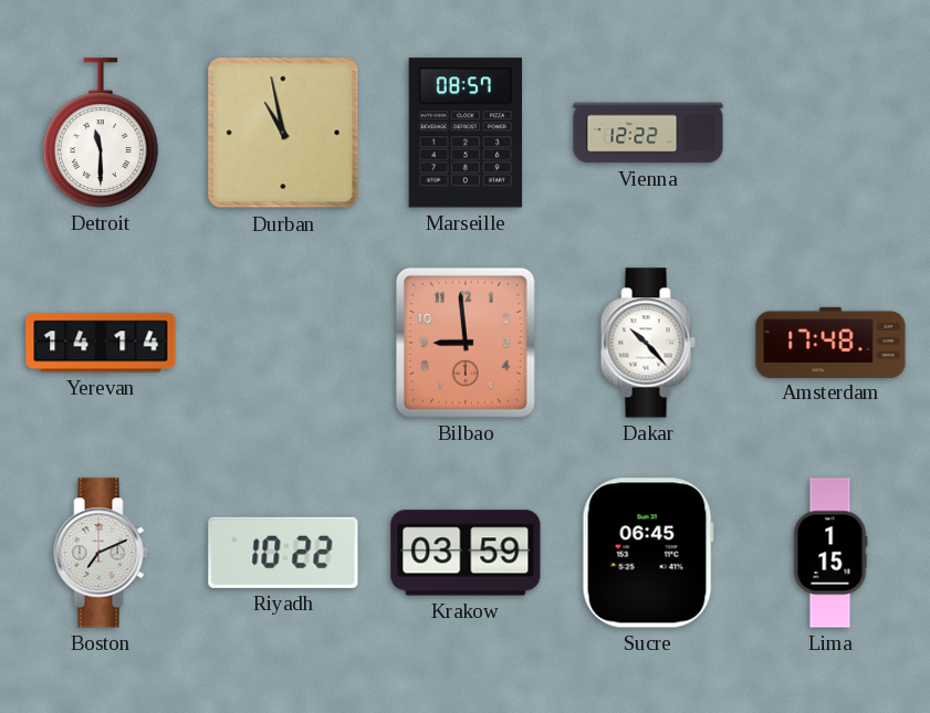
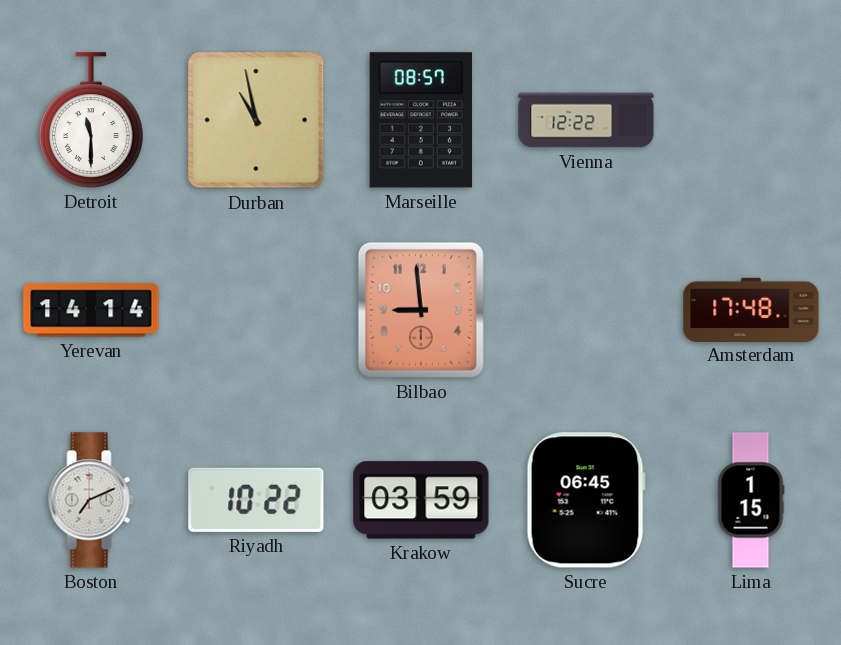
Dakar: 10:23 -> none (648, 343)
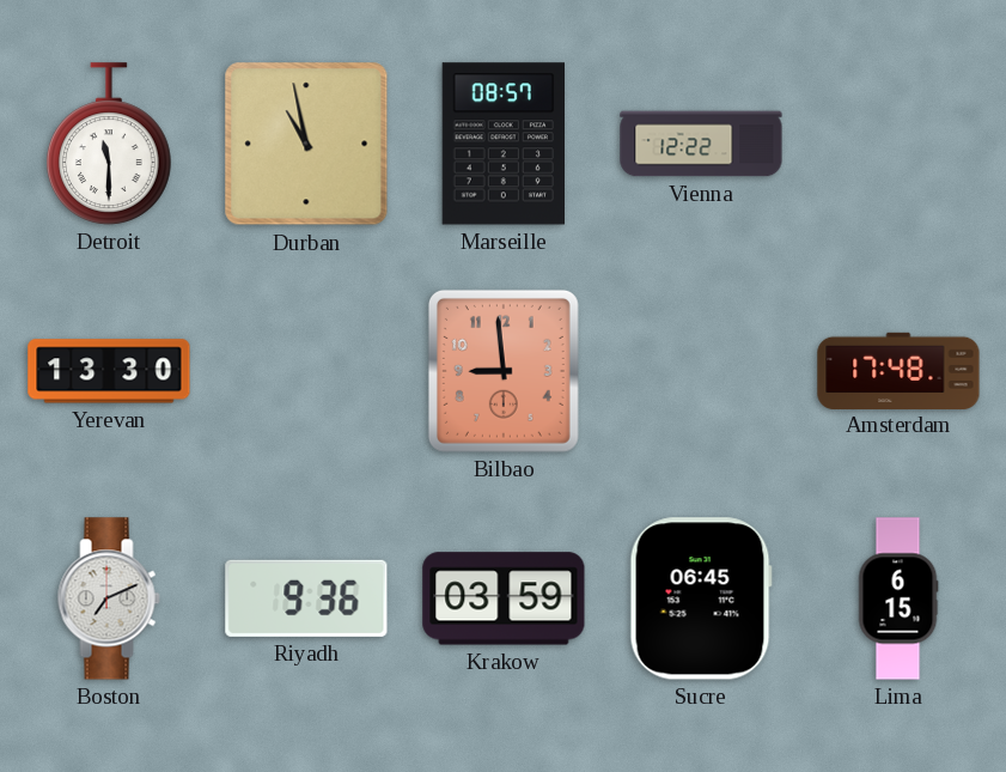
Yerevan: 14:14 -> 13:30 (109, 371)
Riyadh: 10:22 -> 9:36 (306, 598)
Lima: 1:15 -> 6:15 (898, 598)
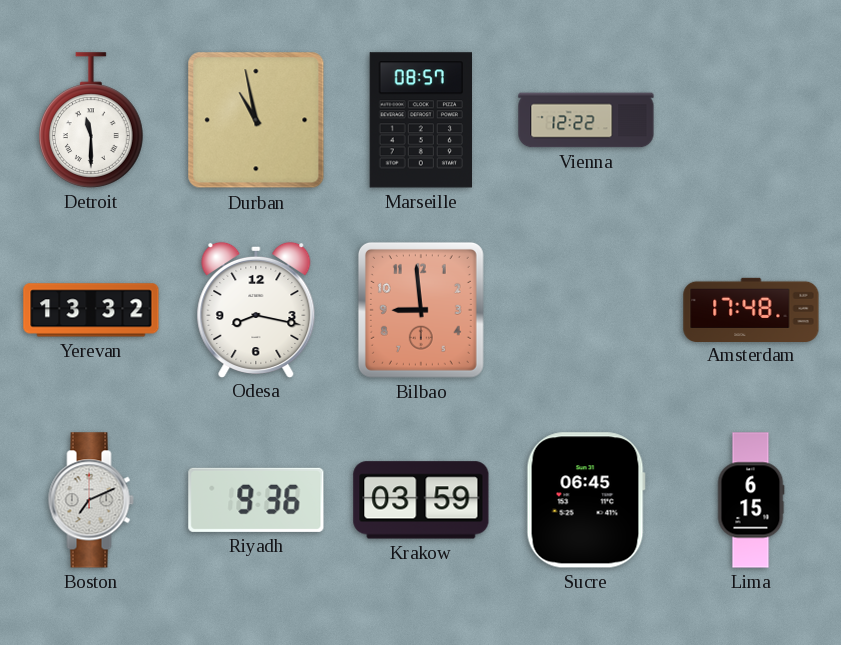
Yerevan: 13:30 -> 13:32 (91, 310)
Odesa: none -> 8:17 (256, 309)
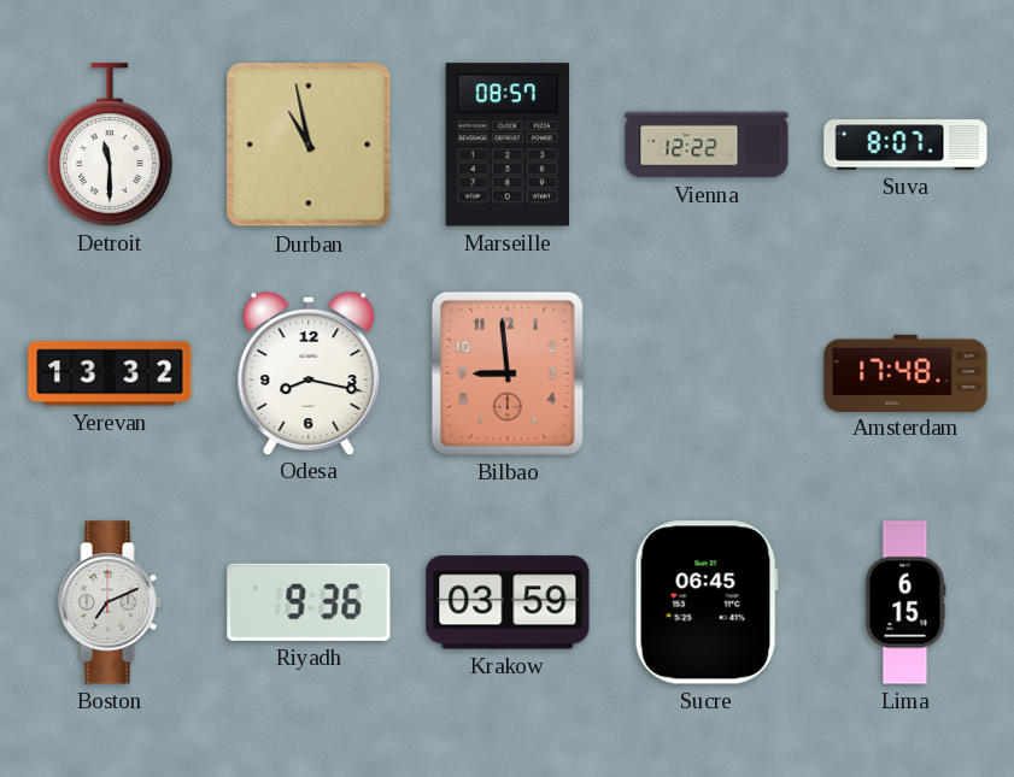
Suva: none -> 8:07 (905, 145)
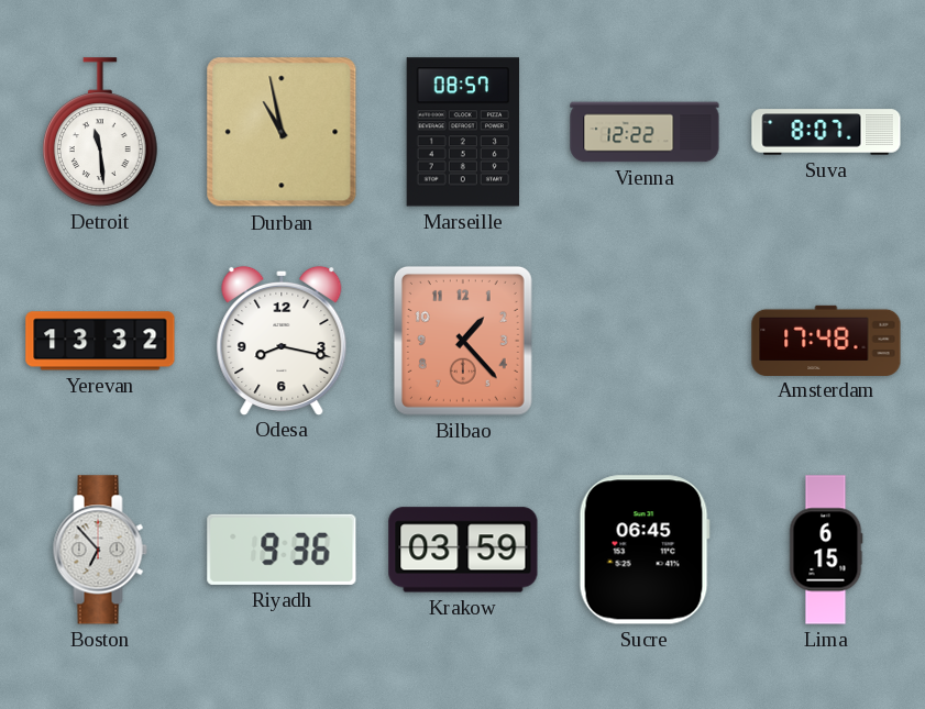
Detroit: 11:30 -> 11:29 (100, 132)
Bilbao: 8:59 -> 1:23 (463, 341)
Boston: 7:11 -> 6:53 (100, 550)
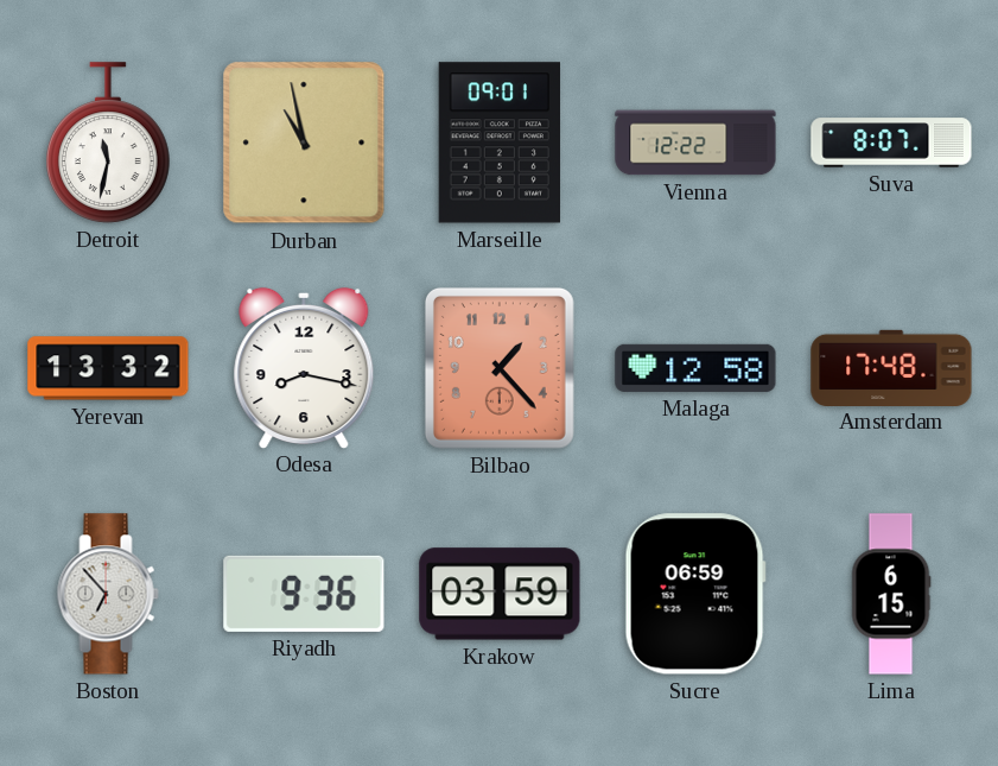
Detroit: 11:29 -> 11:32 (108, 143)
Marseille: 08:57 -> 09:01 (498, 143)
Malaga: none -> 12:58 (695, 368)
Sucre: 06:45 -> 06:59 (695, 594)
